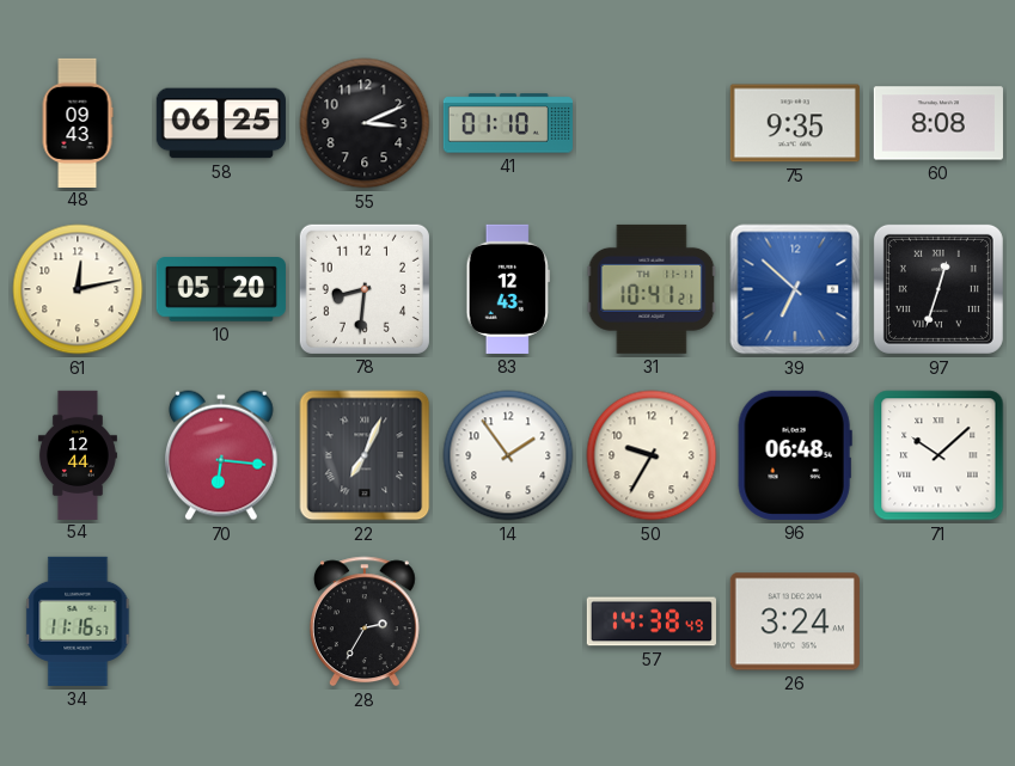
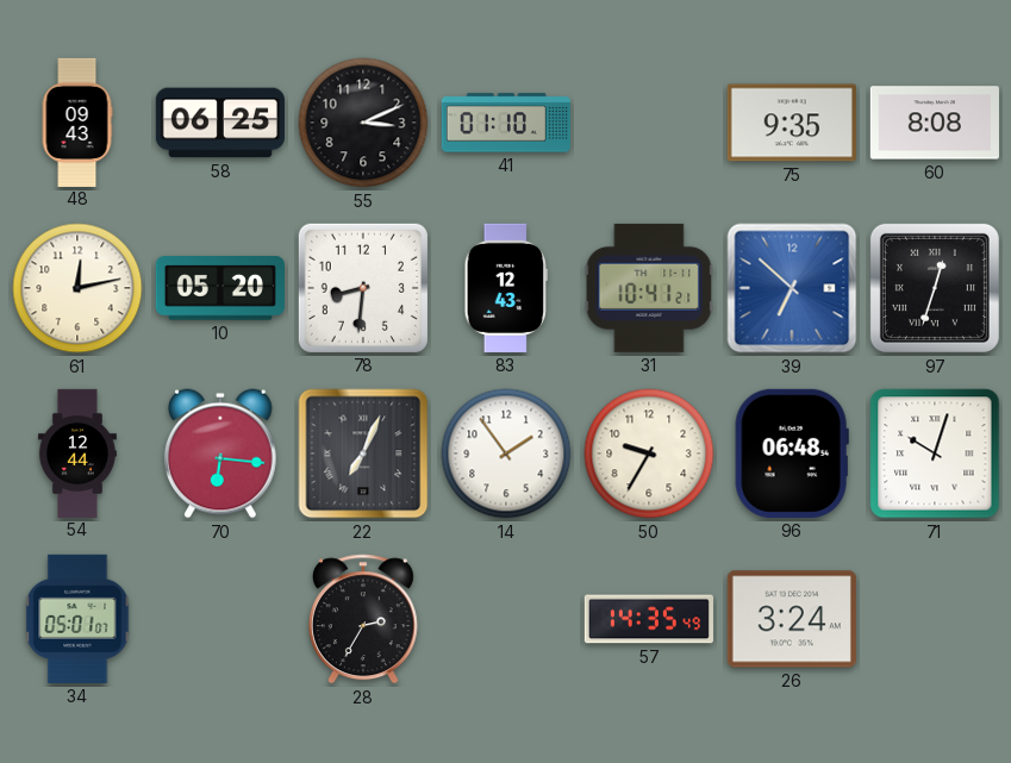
71: 10:08 -> 10:03 (935, 454)
34: 11:16 -> 05:01 (77, 619)
57: 14:38 -> 14:35 (649, 619)
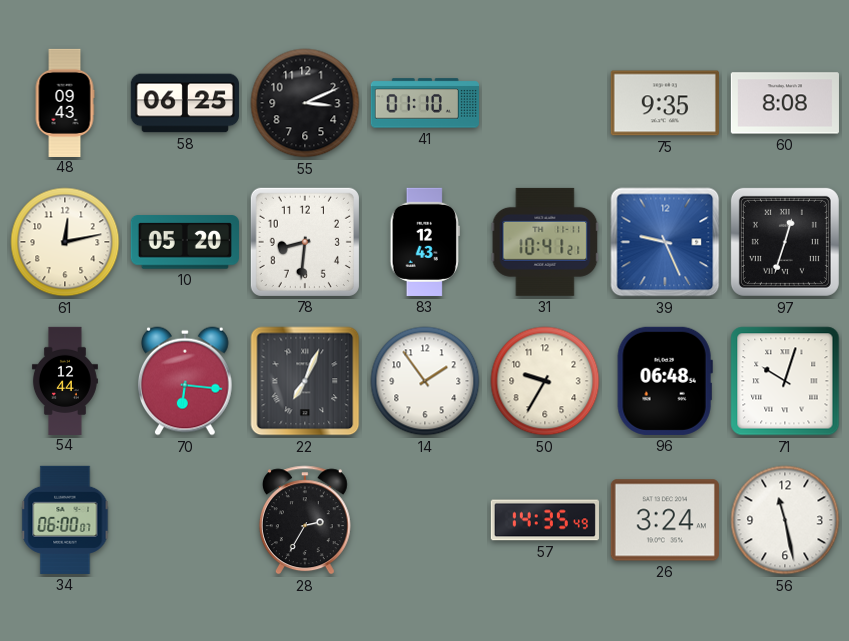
39: 6:52 -> 9:26 (665, 242)
34: 05:01 -> 06:00 (65, 520)
56: none -> 11:28 (785, 520)
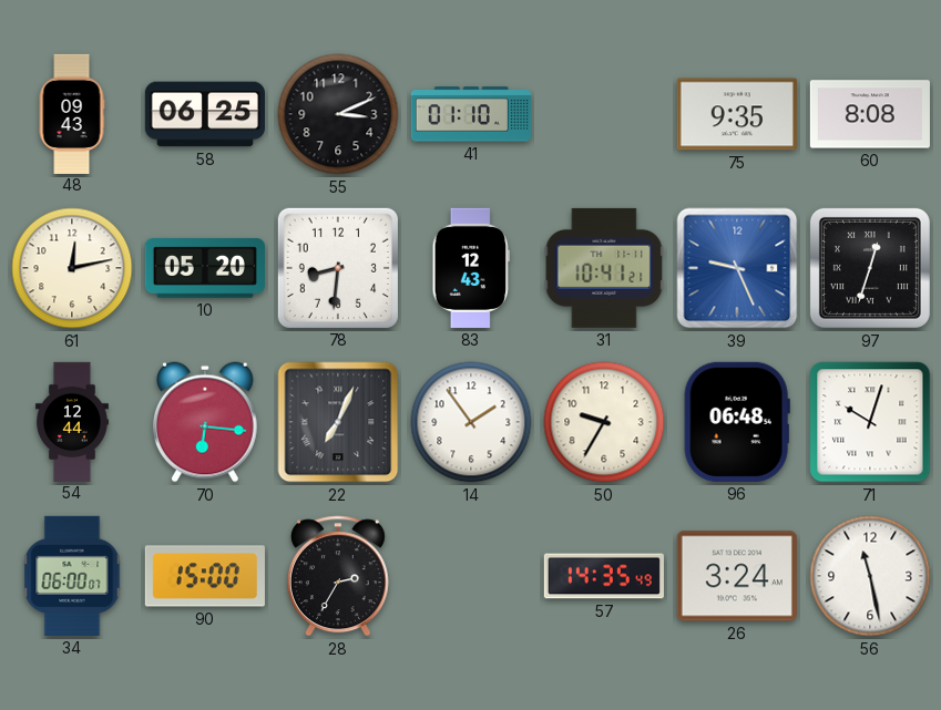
90: none -> 15:00 (205, 576)
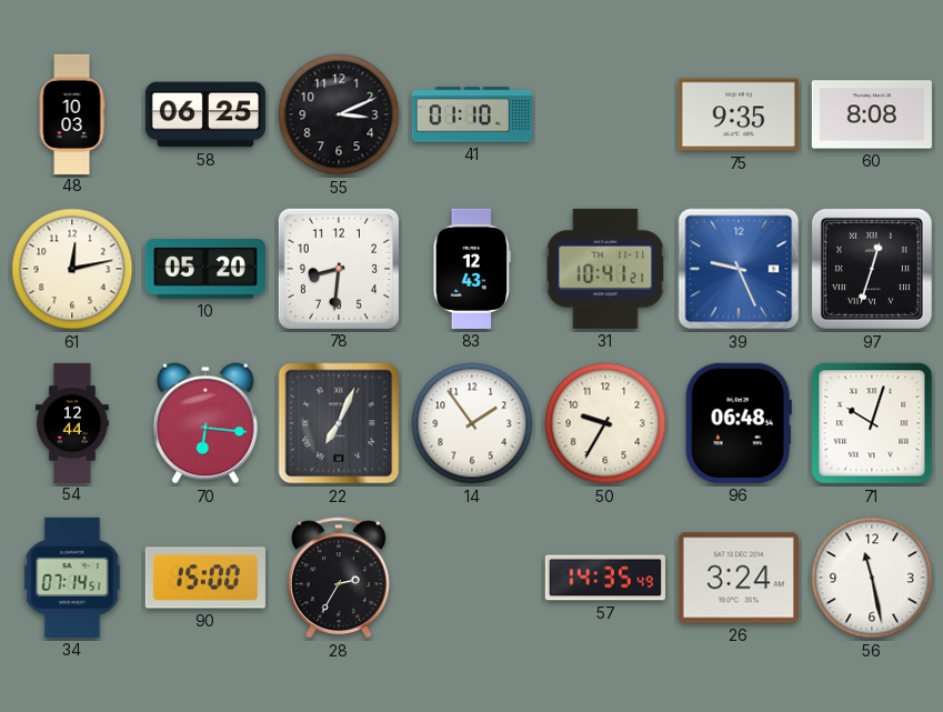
48: 09:43 -> 10:03 (72, 113)
34: 06:00 -> 07:14 (72, 578)
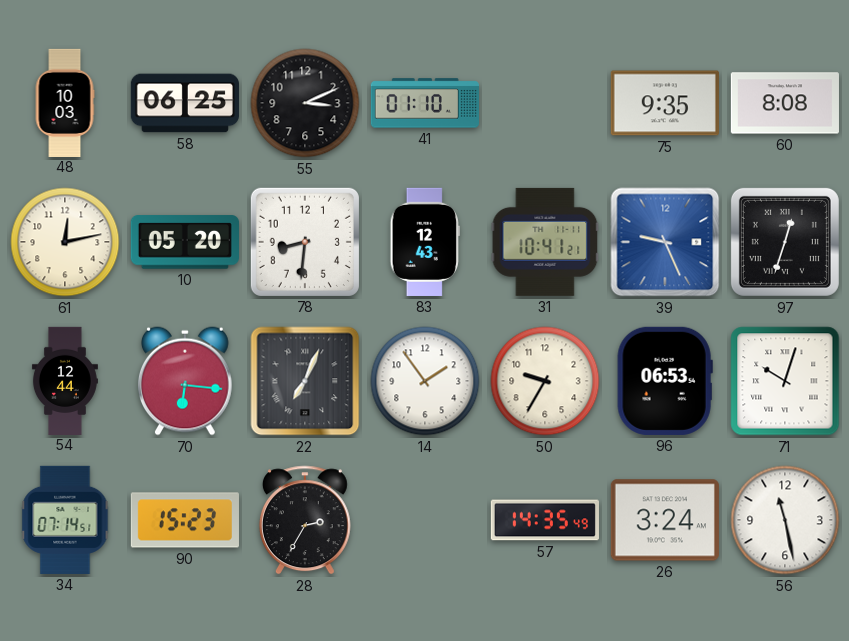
96: 06:48 -> 06:53 (665, 381)
90: 15:00 -> 15:23 (185, 520)
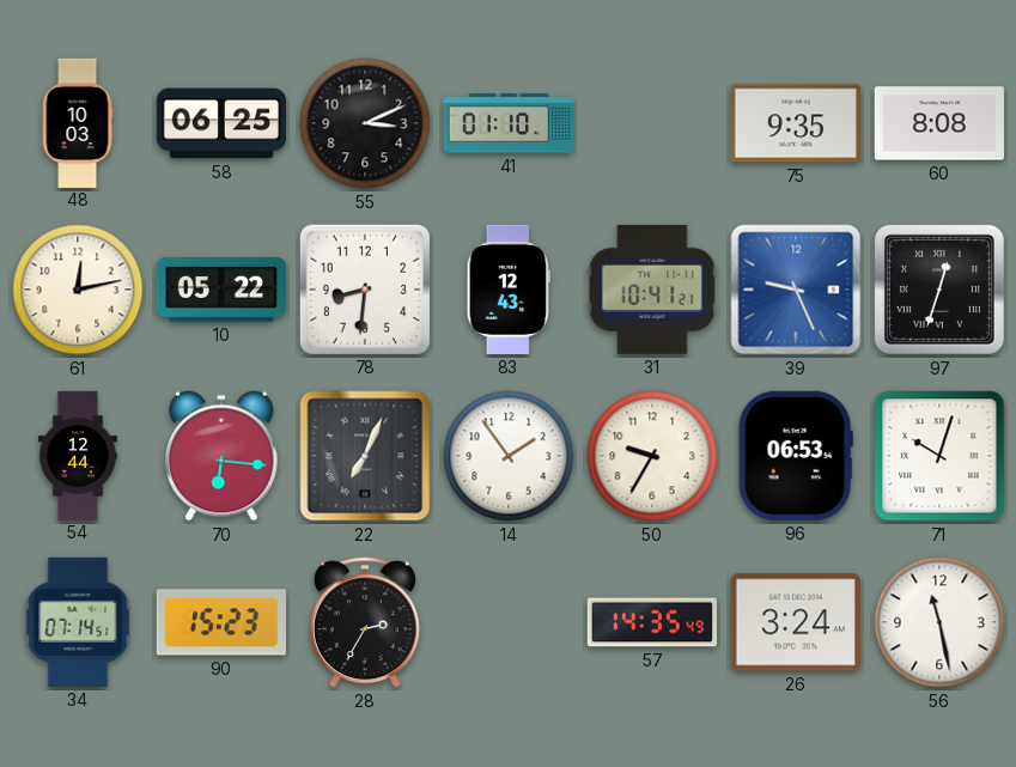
10: 05:20 -> 05:22 (221, 290)
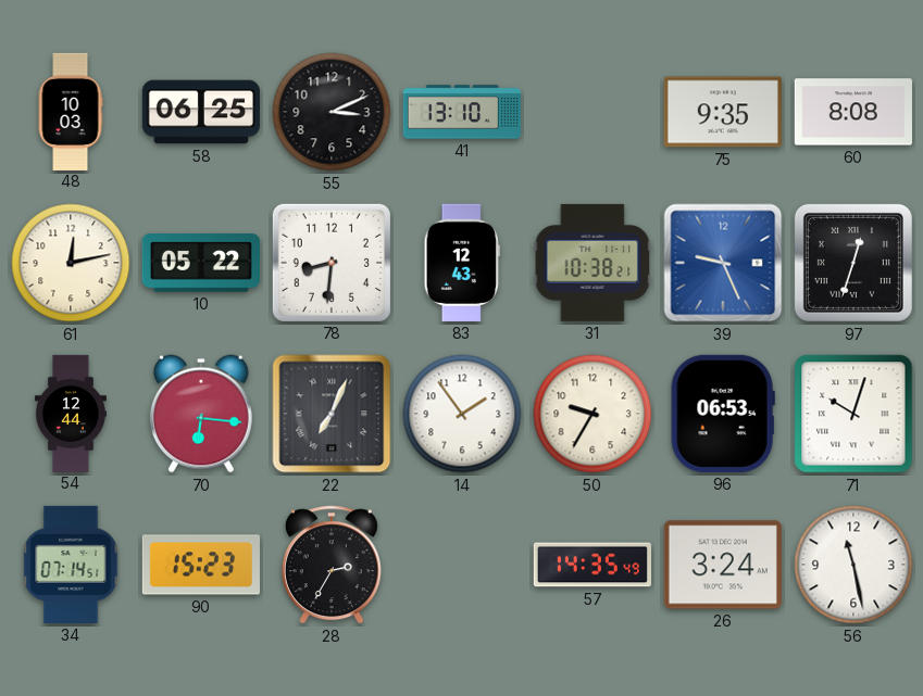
41: 01:10 -> 13:10 (462, 112)
31: 10:41 -> 10:38 (593, 263)
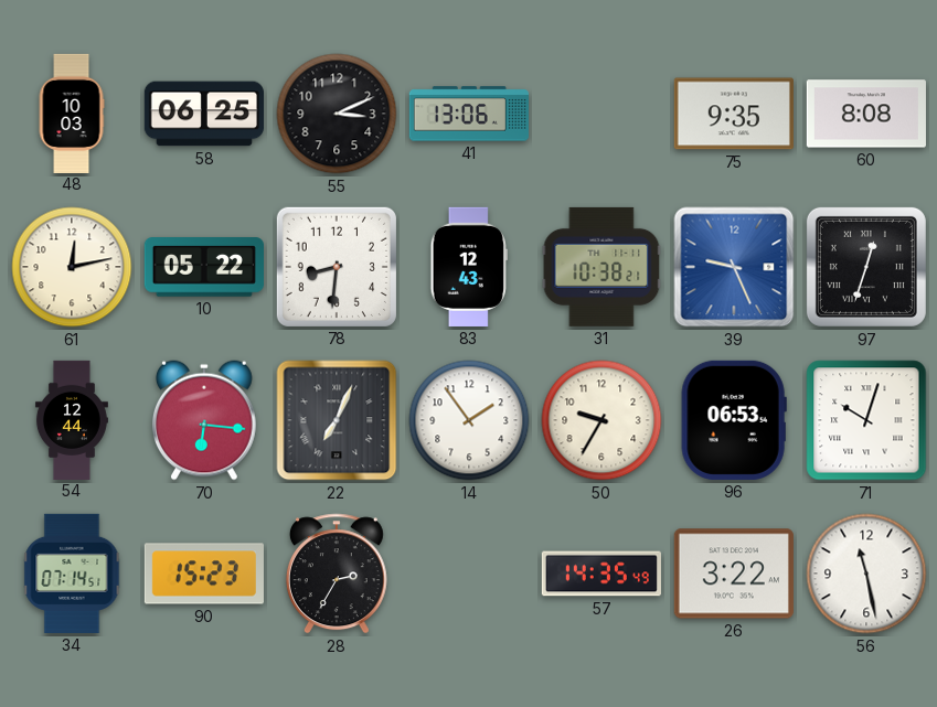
41: 13:10 -> 13:06 (469, 114)
26: 3:24 -> 3:22 (734, 574)
